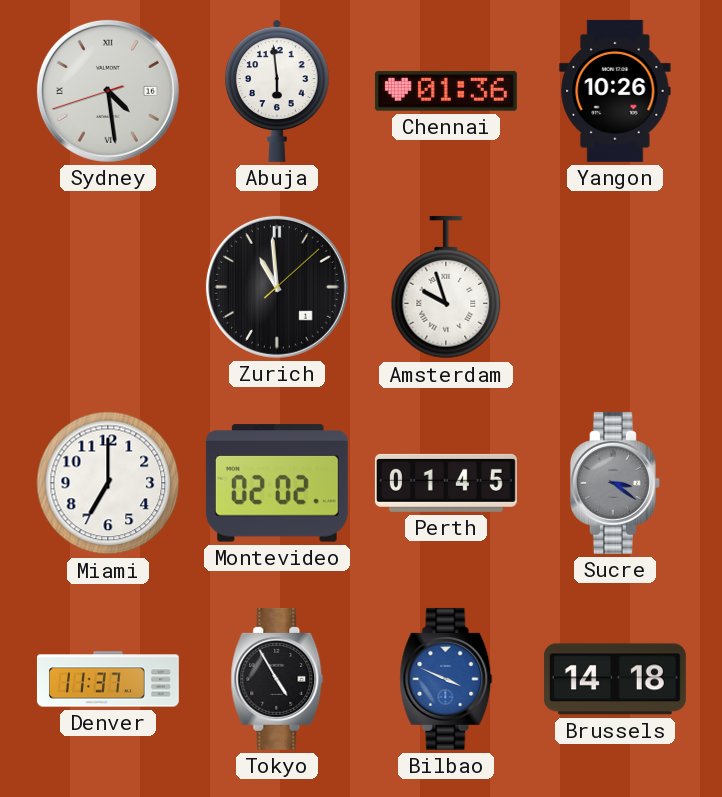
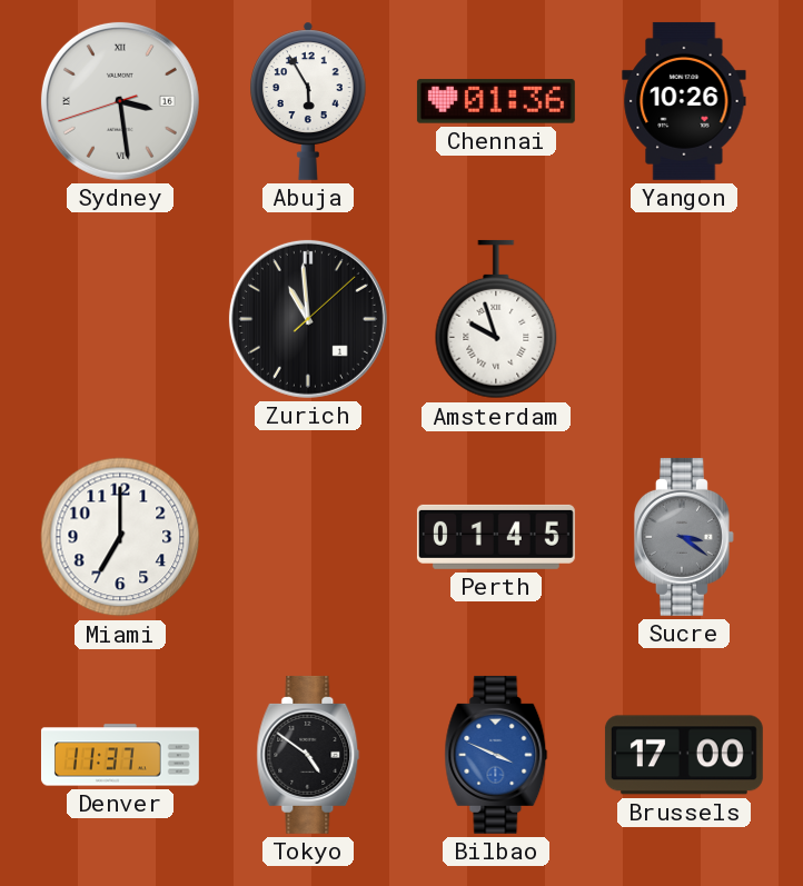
Sydney: 4:28 -> 3:28 (120, 101)
Abuja: 5:59 -> 5:55 (308, 101)
Montevideo: 02:02 -> none (277, 483)
Tokyo: 4:55 -> 4:51 (308, 755)
Brussels: 14:18 -> 17:00 (684, 755)
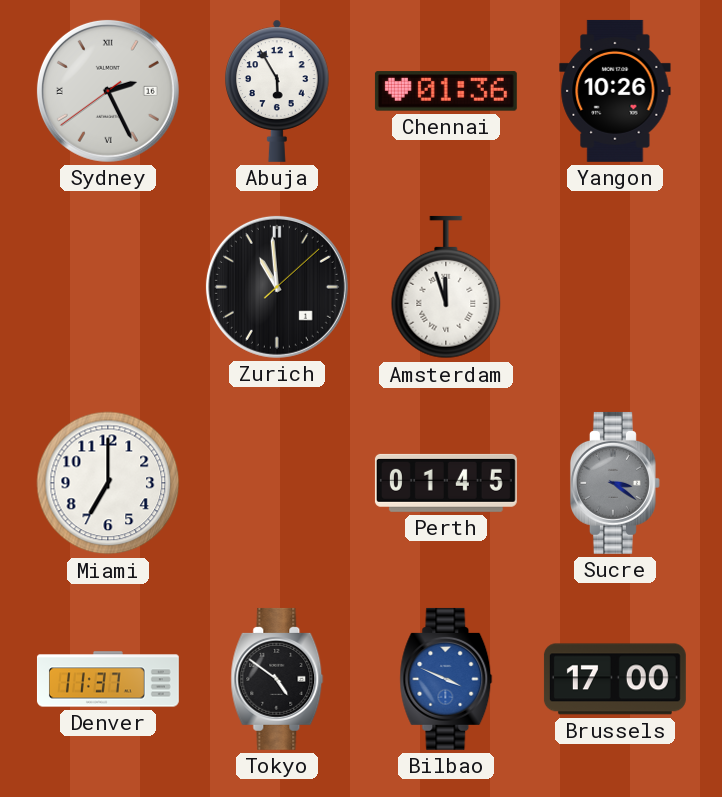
Sydney: 3:28 -> 2:25 (108, 91)
Amsterdam: 9:57 -> 11:57 (446, 287)
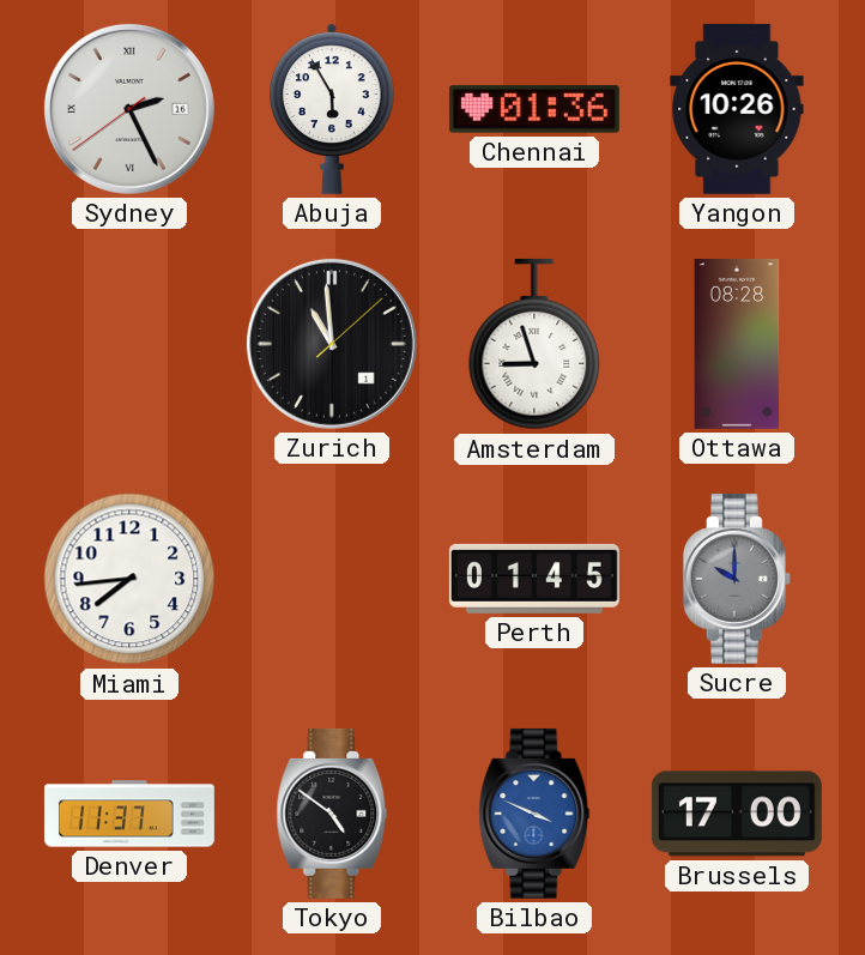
Amsterdam: 11:57 -> 8:57 (534, 344)
Ottawa: none -> 08:28 (737, 344)
Miami: 7:00 -> 7:44 (129, 579)
Sucre: 3:21 -> 10:00 (737, 579)
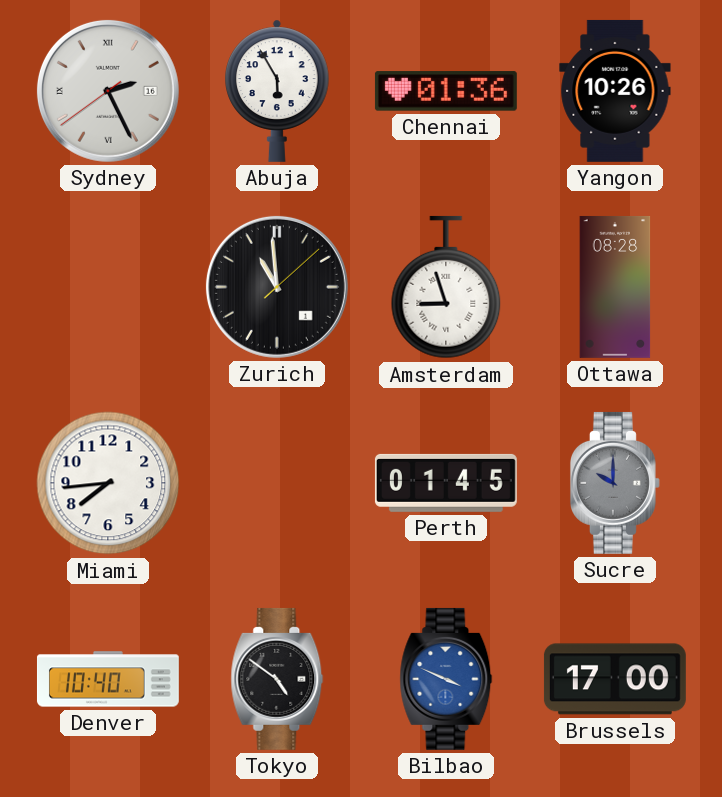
Denver: 11:37 -> 10:40 (108, 679)
